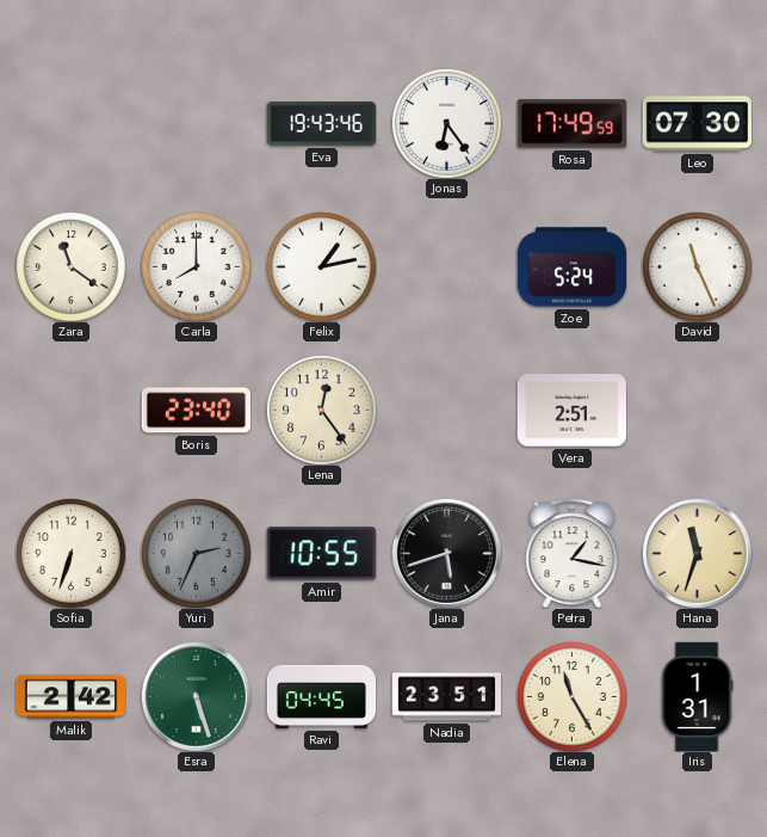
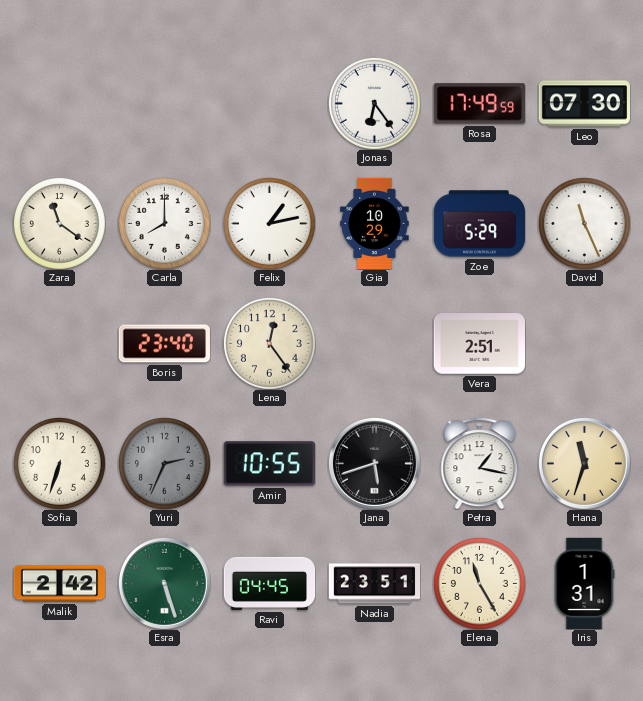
Eva: 19:43 -> none (321, 124)
Gia: none -> 10:29 (375, 223)
Zoe: 5:24 -> 5:29 (479, 224)
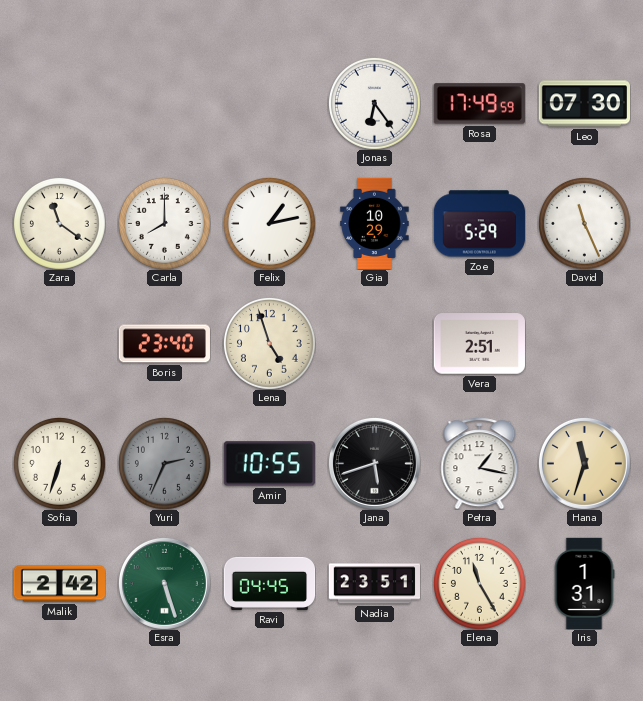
Lena: 12:24 -> 4:57 (269, 343)
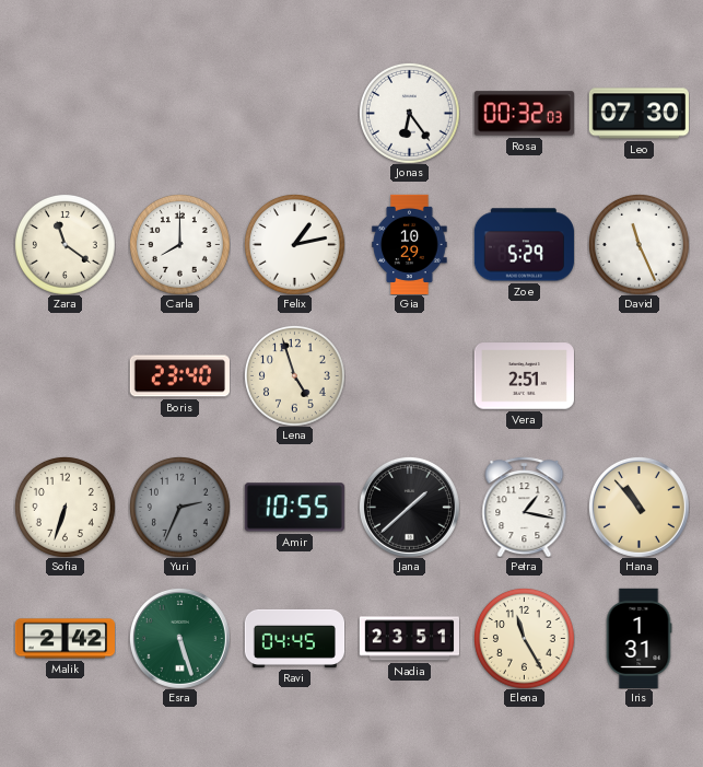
Rosa: 17:49 -> 00:32 (524, 114)
Jana: 5:42 -> 1:38 (409, 507)
Hana: 11:33 -> 10:53 (638, 507)
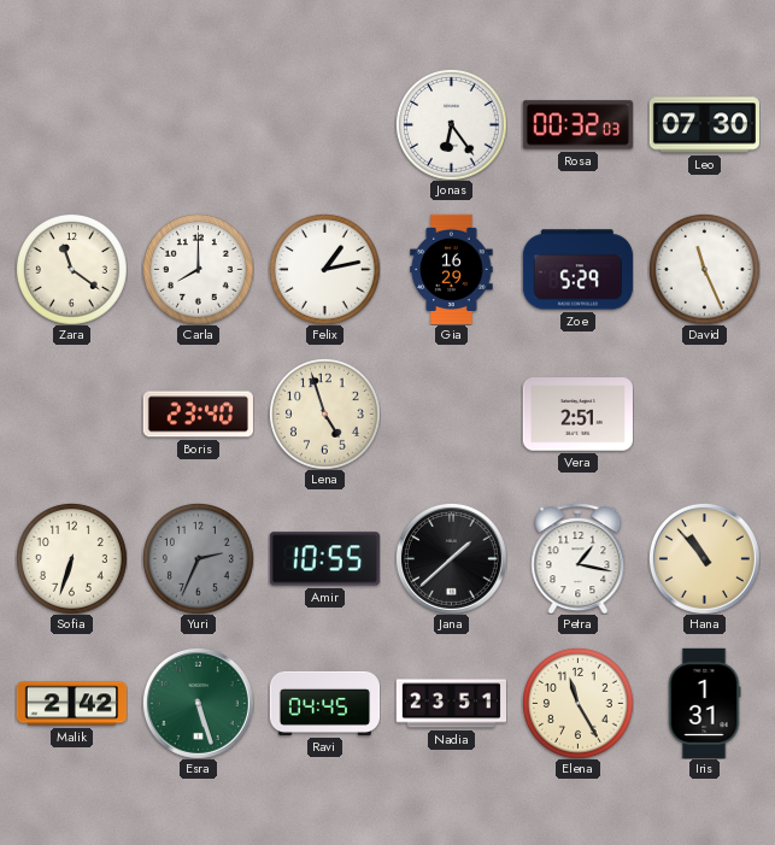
Gia: 10:29 -> 16:29 (452, 269)
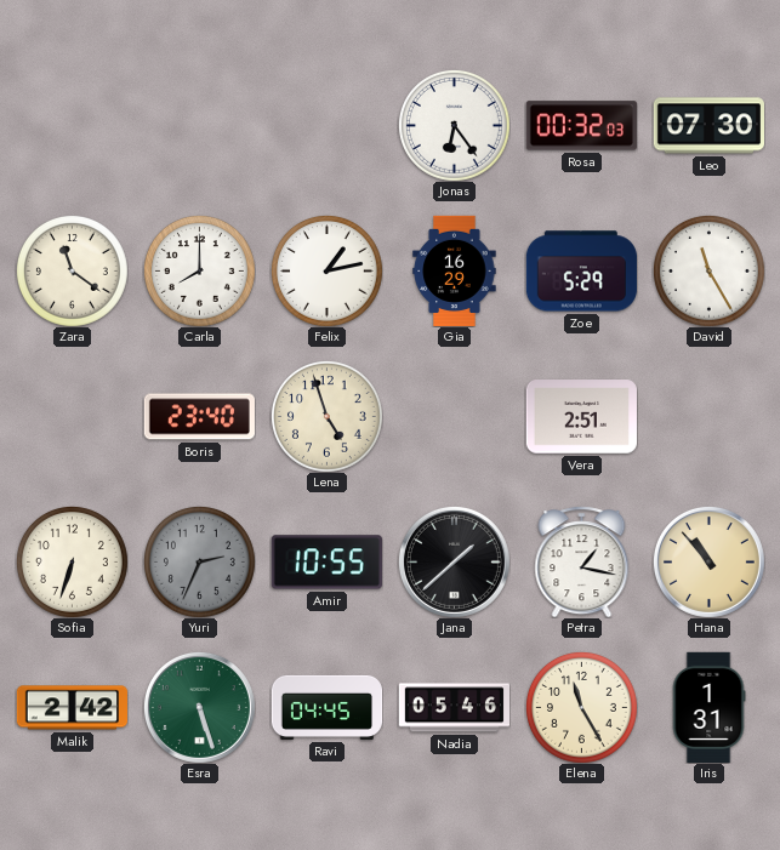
David: 11:26 -> 11:25 (708, 270)
Nadia: 23:51 -> 05:46 (454, 708)
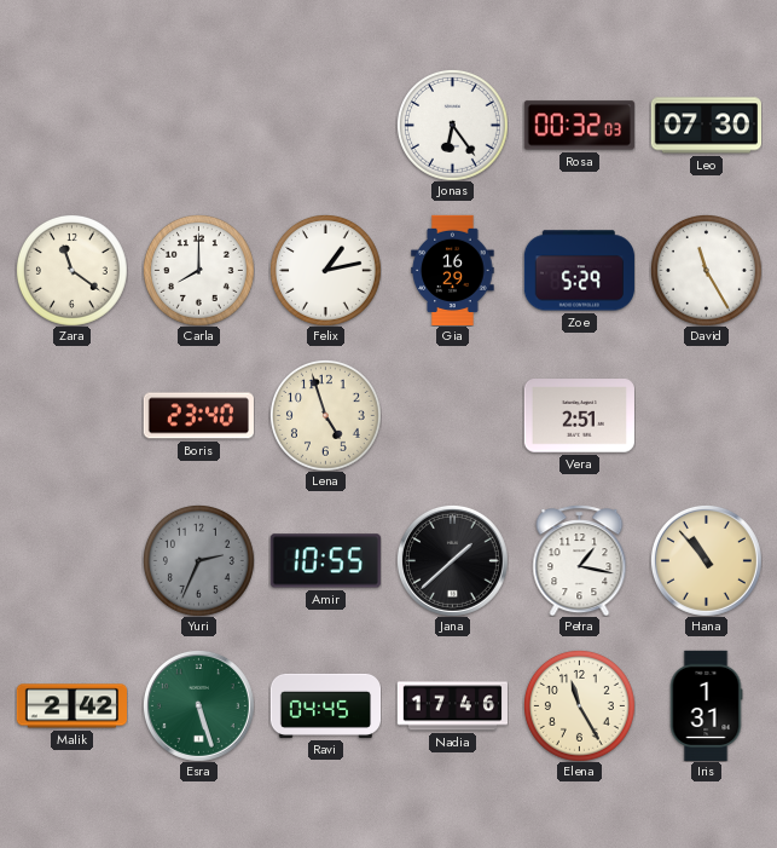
Sofia: 6:33 -> none (72, 561)
Nadia: 05:46 -> 17:46 (452, 706)
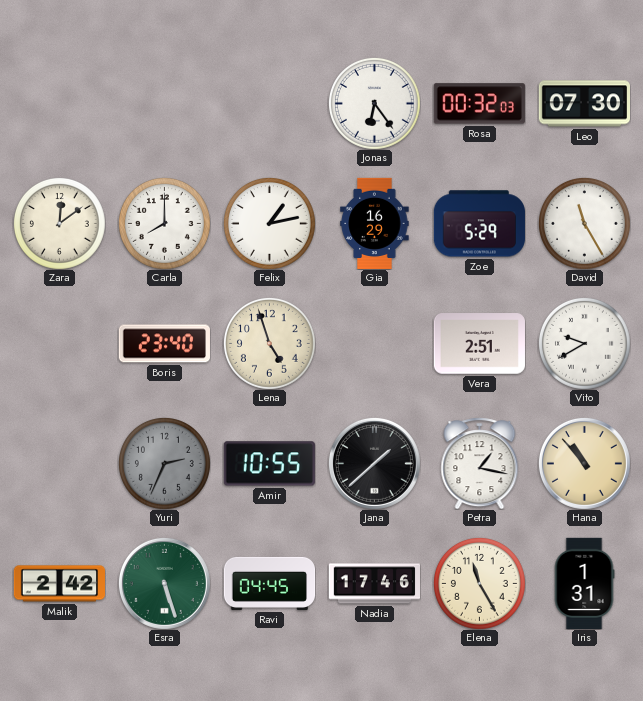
Zara: 11:21 -> 12:09 (59, 223)
Vito: none -> 9:40 (584, 343)
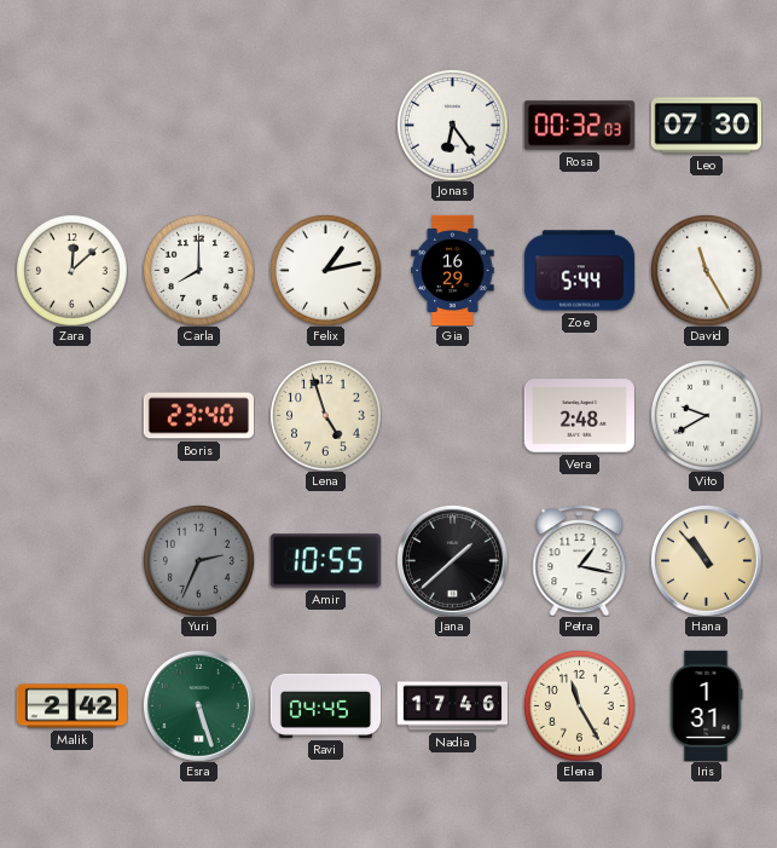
Zara: 12:09 -> 12:08 (71, 270)
Zoe: 5:29 -> 5:44 (579, 271)
Vera: 2:51 -> 2:48 (579, 416)
